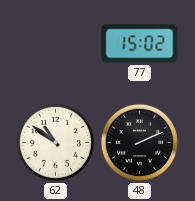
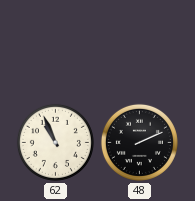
77: 15:02 -> none (140, 44)
62: 10:51 -> 10:56 (55, 142)
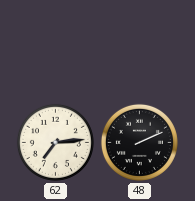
62: 10:56 -> 7:14 (55, 142)
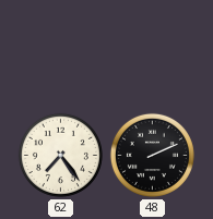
62: 7:14 -> 7:24 (60, 155)
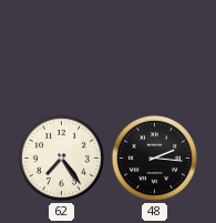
48: 2:11 -> 2:16 (154, 158)
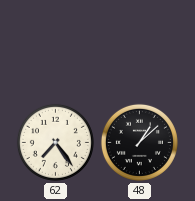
48: 2:16 -> 1:08 (139, 142)
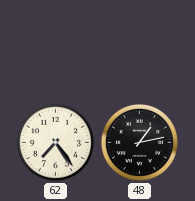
48: 1:08 -> 1:13 (139, 142)
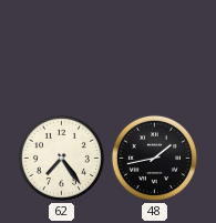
48: 1:13 -> 1:43 (154, 158)
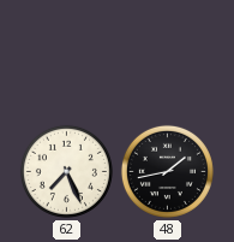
62: 7:24 -> 7:26 (66, 171)
